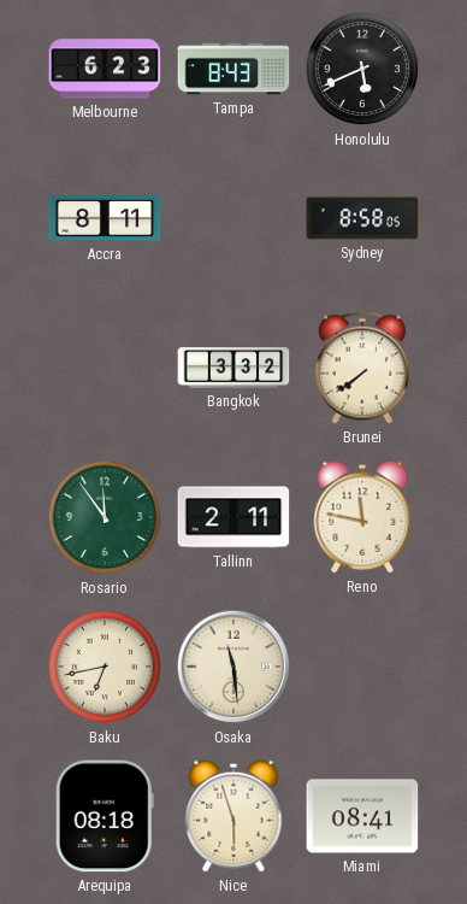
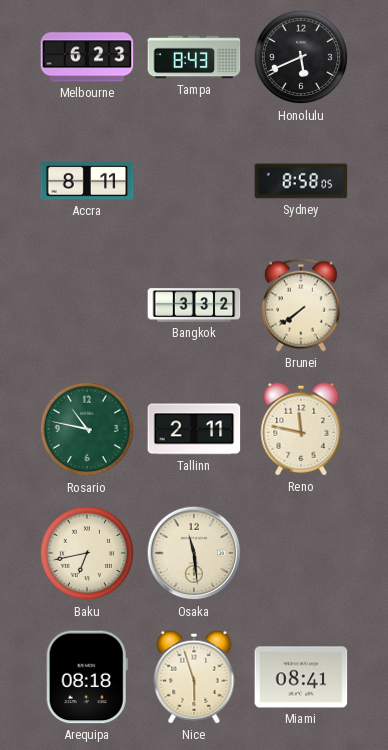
Rosario: 11:54 -> 10:47 (87, 429)
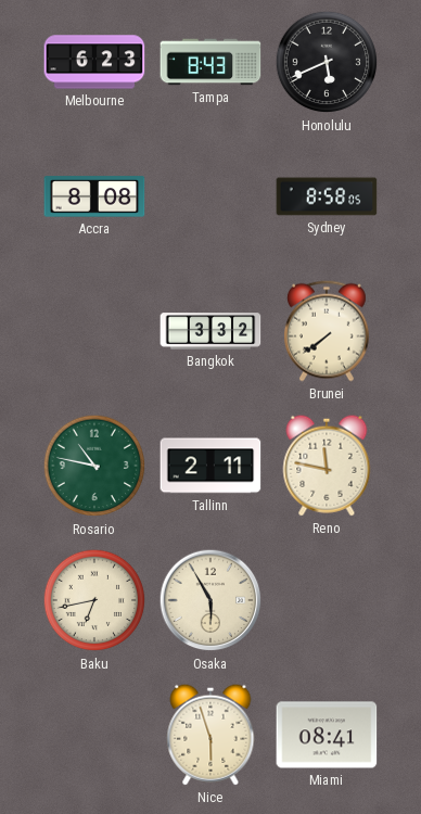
Accra: 8:11 -> 8:08 (94, 196)
Osaka: 11:29 -> 5:55 (210, 600)
Arequipa: 08:18 -> none (87, 677)
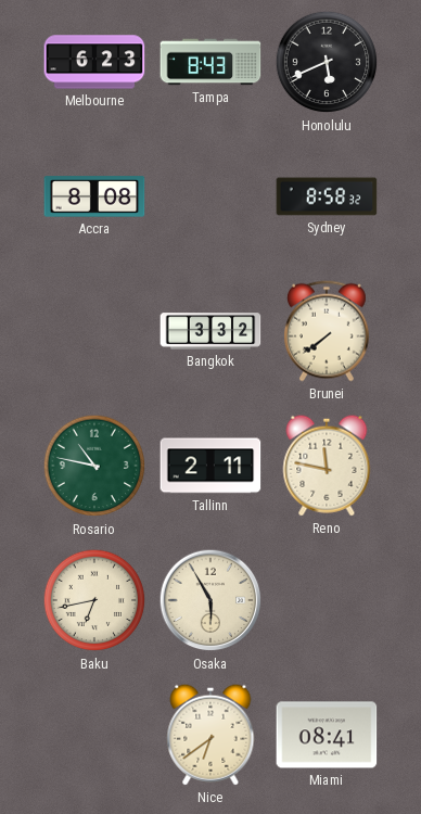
Sydney: 8:58:05 -> 8:58:32 (327, 196)
Nice: 5:57 -> 6:39 (210, 735)
